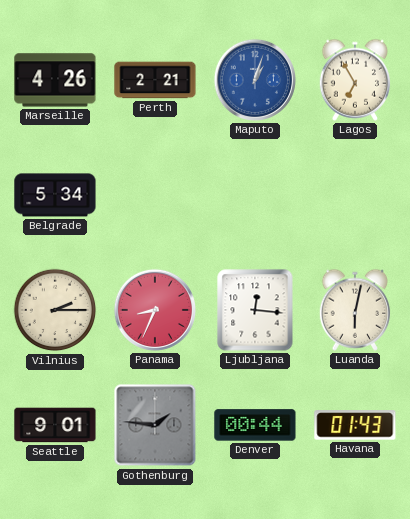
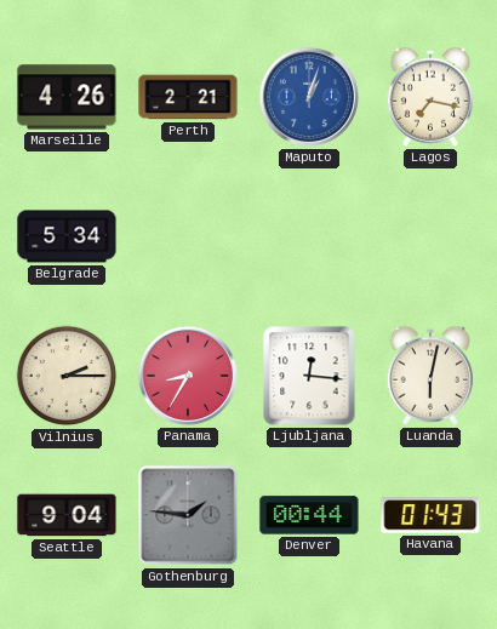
Lagos: 6:55 -> 7:17 (430, 97)
Panama: 8:34 -> 8:35 (188, 376)
Seattle: 9:01 -> 9:04 (67, 515)
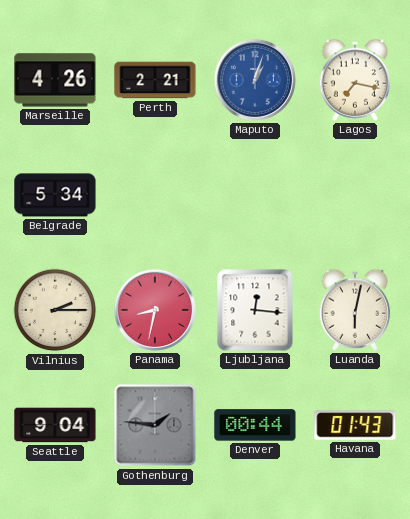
Panama: 8:35 -> 8:32 (155, 310)
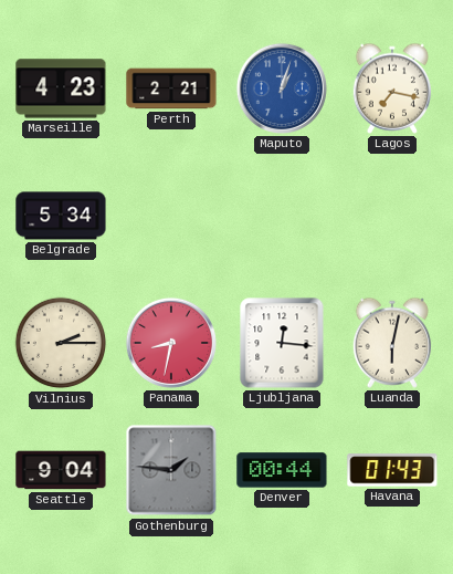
Marseille: 4:26 -> 4:23 (61, 88)
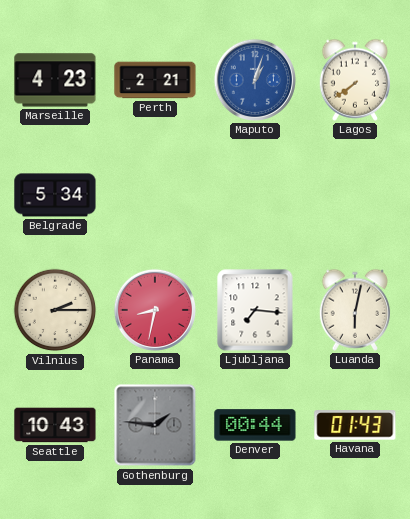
Lagos: 7:17 -> 7:39 (355, 80)
Ljubljana: 12:16 -> 7:16 (255, 310)
Seattle: 9:04 -> 10:43 (55, 425)
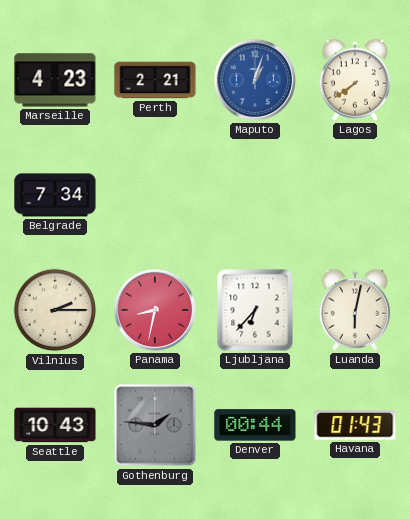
Belgrade: 5:34 -> 7:34 (55, 195)
Ljubljana: 7:16 -> 6:37 (255, 310)
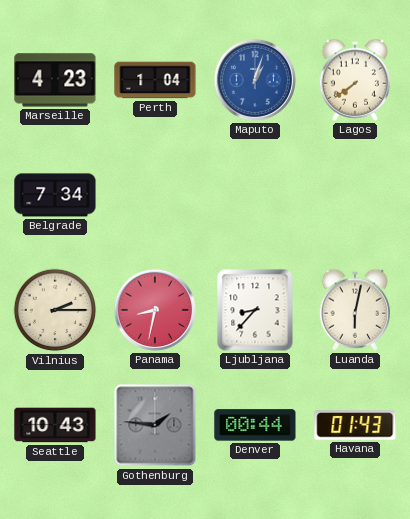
Perth: 2:21 -> 1:04 (155, 80)
Ljubljana: 6:37 -> 8:37 (255, 310)
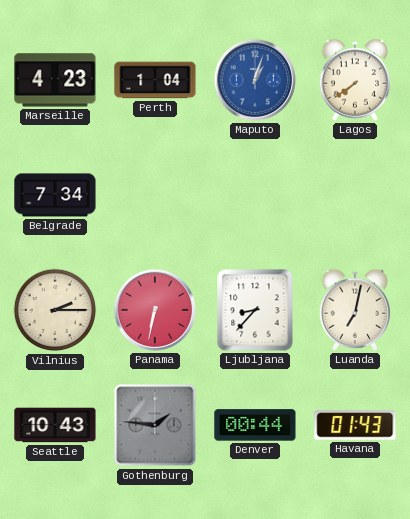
Panama: 8:32 -> 6:32 (155, 310)
Luanda: 6:02 -> 7:02 (355, 310)
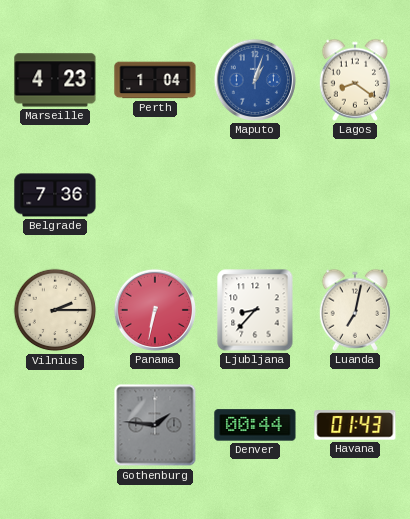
Lagos: 7:39 -> 8:21 (355, 80)
Belgrade: 7:34 -> 7:36 (55, 195)
Seattle: 10:43 -> none (55, 425)
